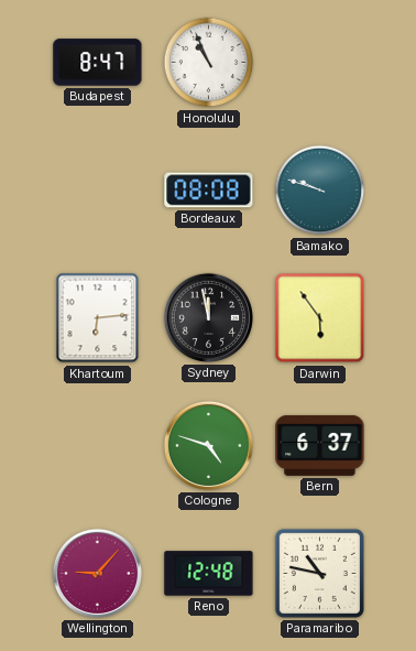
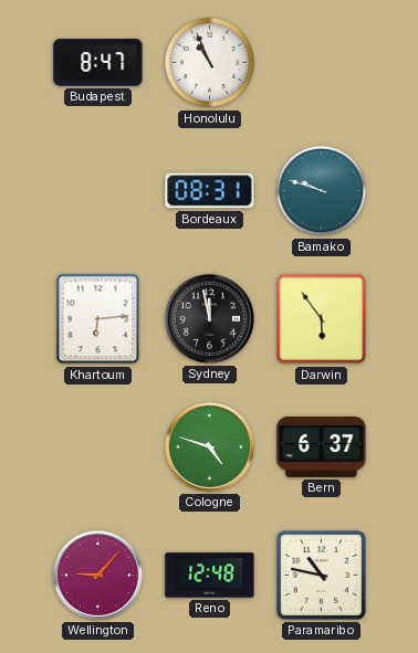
Bordeaux: 08:08 -> 08:31 (210, 191)
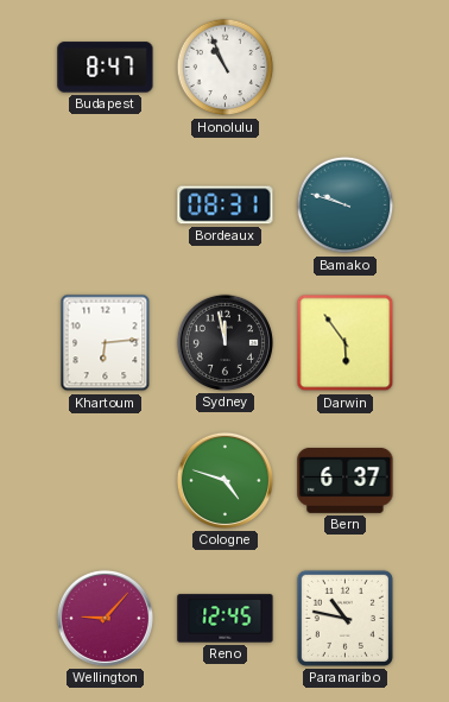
Reno: 12:48 -> 12:45 (226, 619)
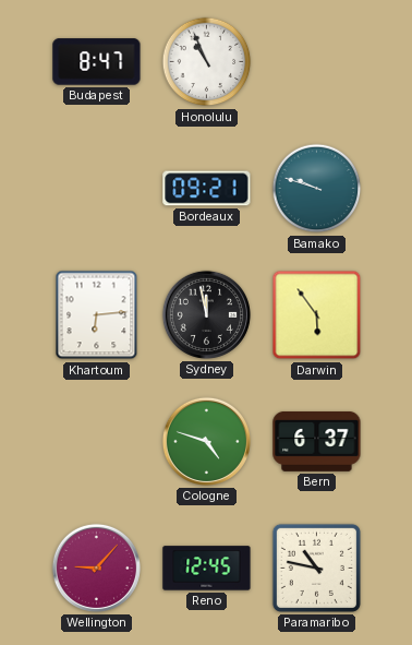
Bordeaux: 08:31 -> 09:21 (207, 189)
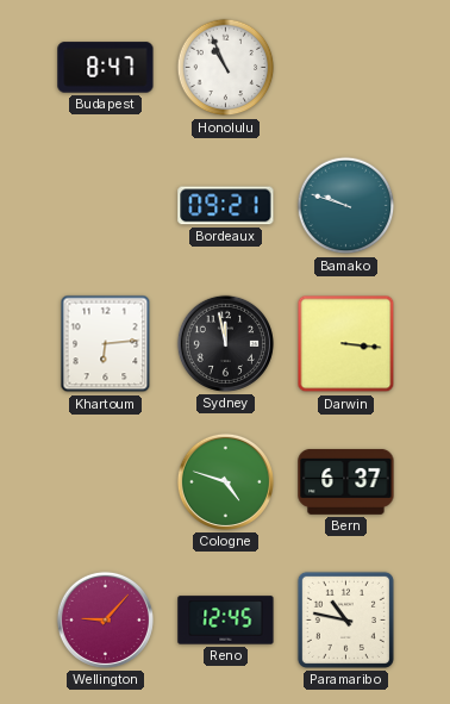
Darwin: 5:54 -> 3:16 (346, 344)
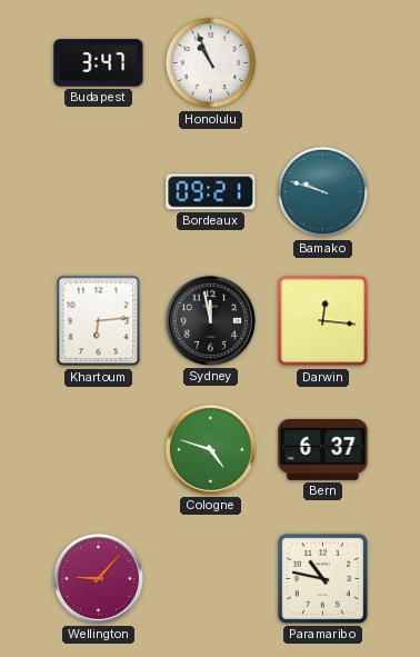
Budapest: 8:47 -> 3:47 (99, 63)
Darwin: 3:16 -> 12:16 (323, 321)
Reno: 12:45 -> none (226, 621)
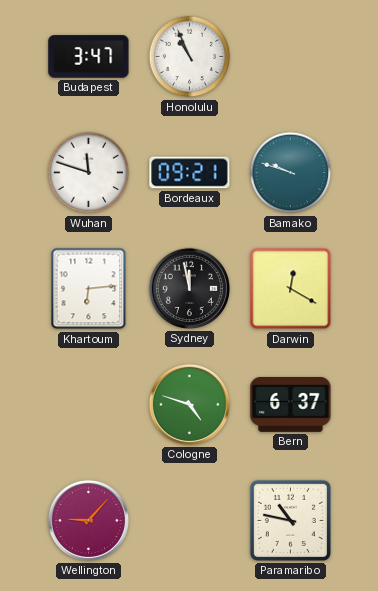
Wuhan: none -> 11:48 (89, 173)
Darwin: 12:16 -> 12:20 (291, 289)
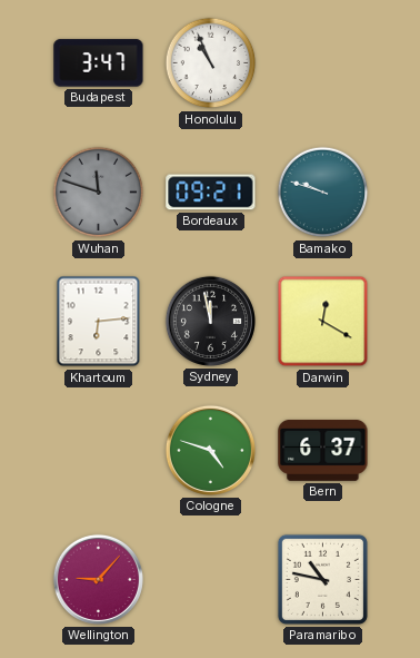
Wuhan dial: white -> grey (99, 193)
